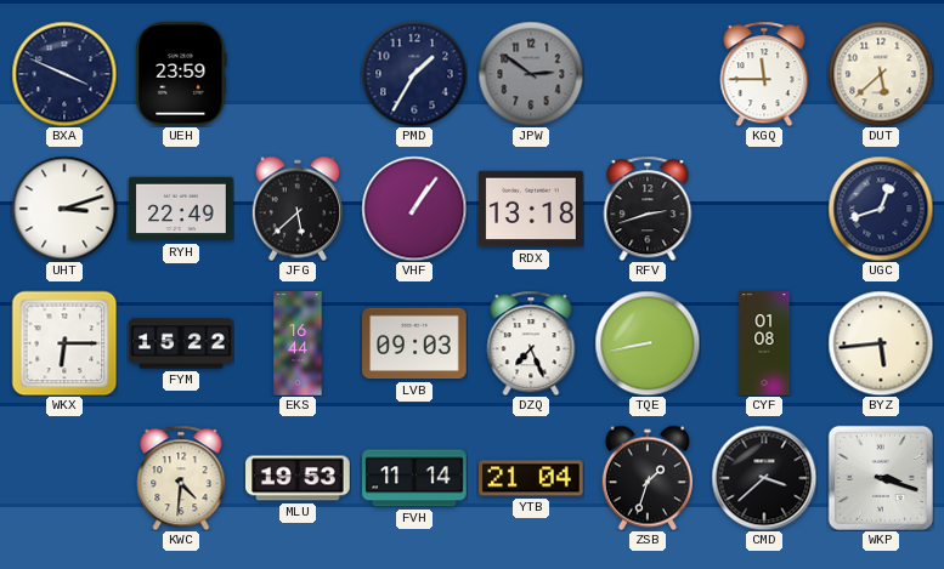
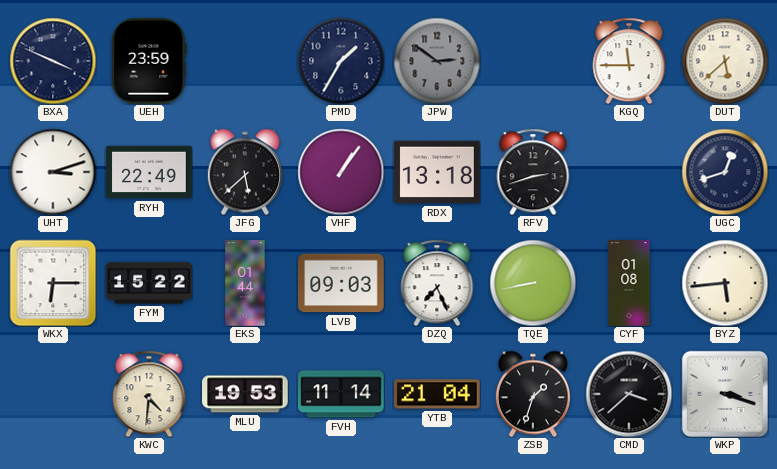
EKS: 16:44 -> 01:44 (245, 283)
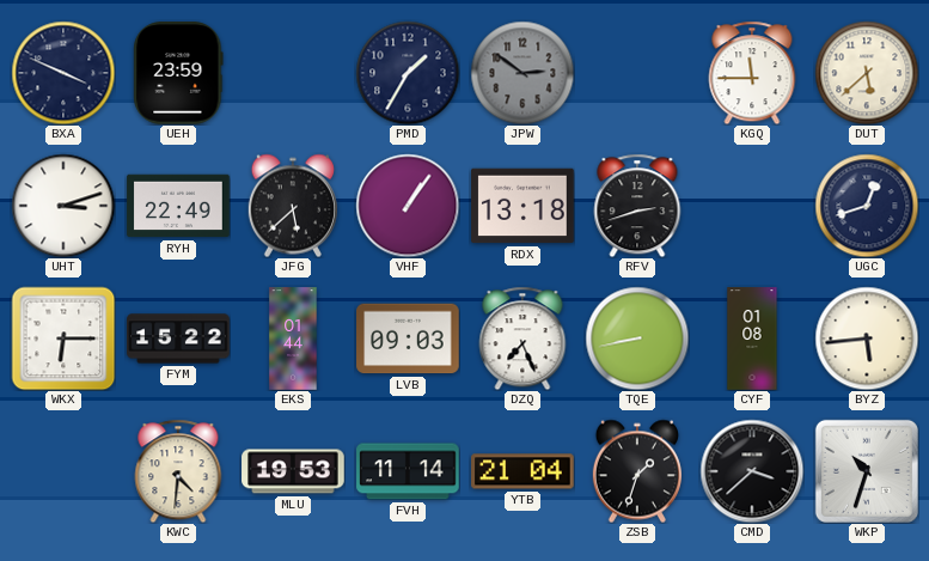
WKP: 3:18 -> 10:33 (867, 471)
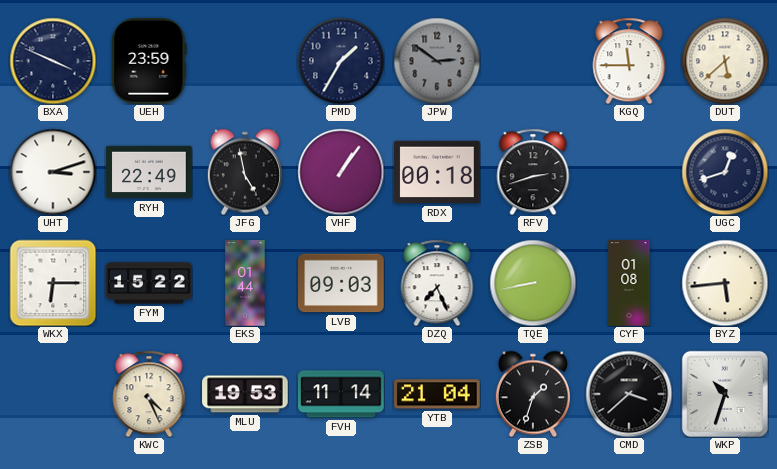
JFG: 5:38 -> 4:58 (245, 172)
RDX: 13:18 -> 00:18 (437, 172)
KWC: 4:31 -> 4:26 (149, 394)
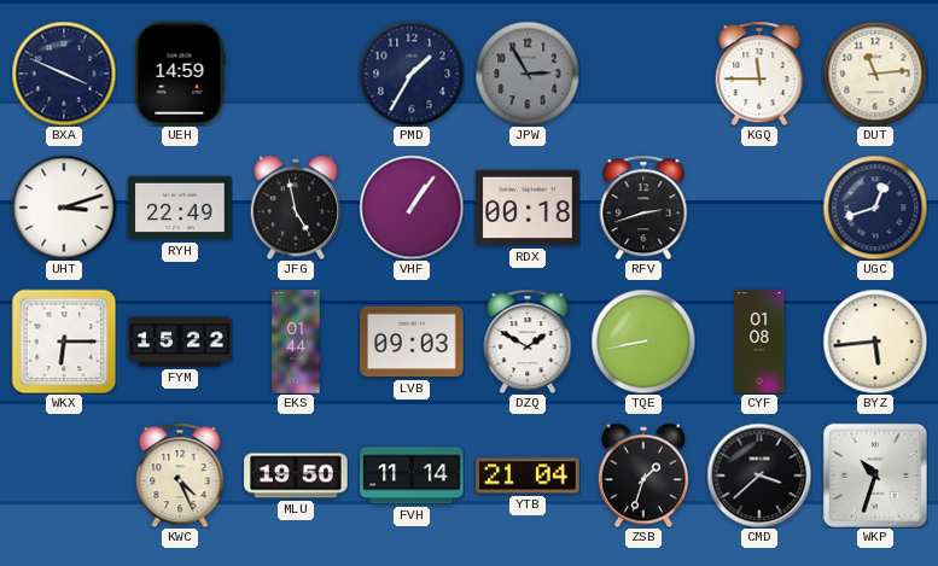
UEH: 23:59 -> 14:59 (180, 74)
JPW: 2:51 -> 2:55 (528, 74)
DUT: 5:38 -> 11:14 (875, 74)
DZQ: 7:26 -> 1:50 (528, 342)
MLU: 19:53 -> 19:50 (296, 475)
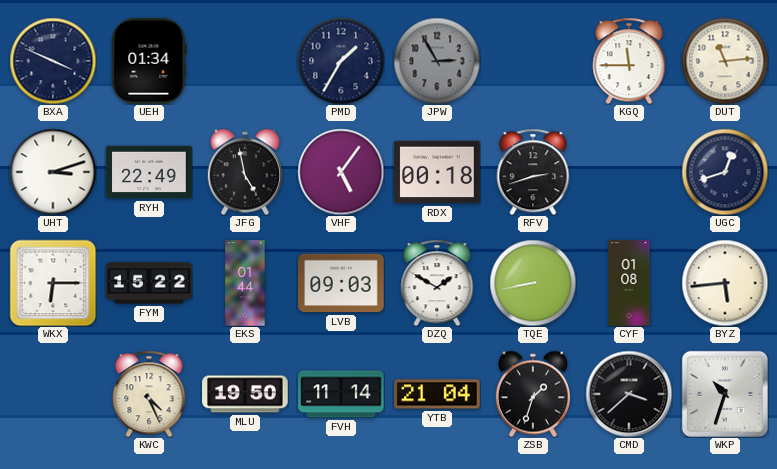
UEH: 14:59 -> 01:34 (149, 61)
VHF: 1:06 -> 5:06 (341, 172)
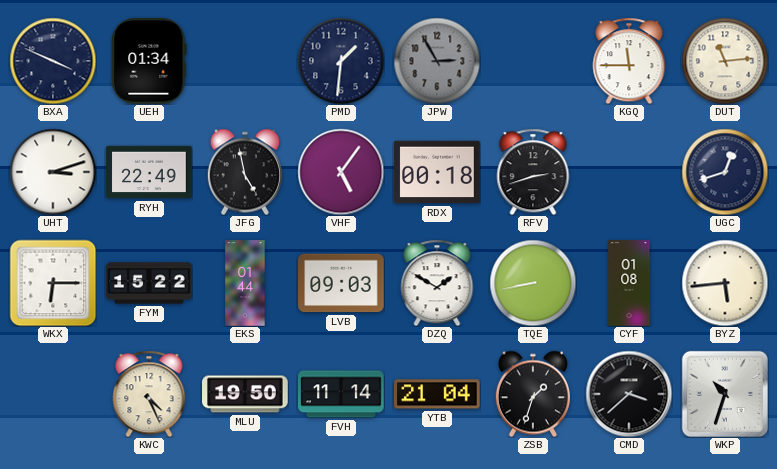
PMD: 1:35 -> 1:31 (341, 61)
